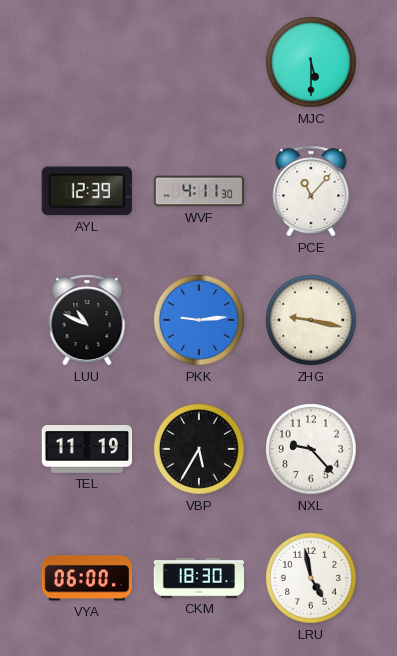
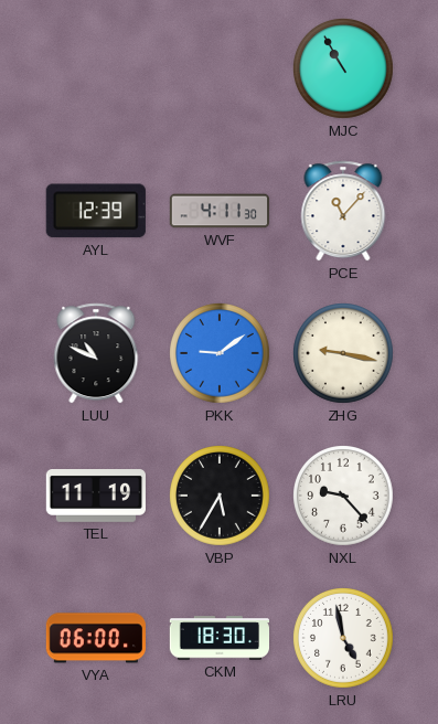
MJC: 5:30 -> 10:55 (344, 70)
PKK: 9:14 -> 9:09 (221, 354)
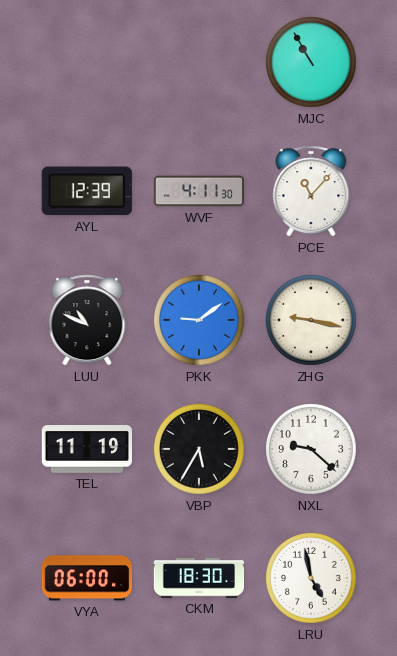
NXL: 9:23 -> 9:22 (312, 450)
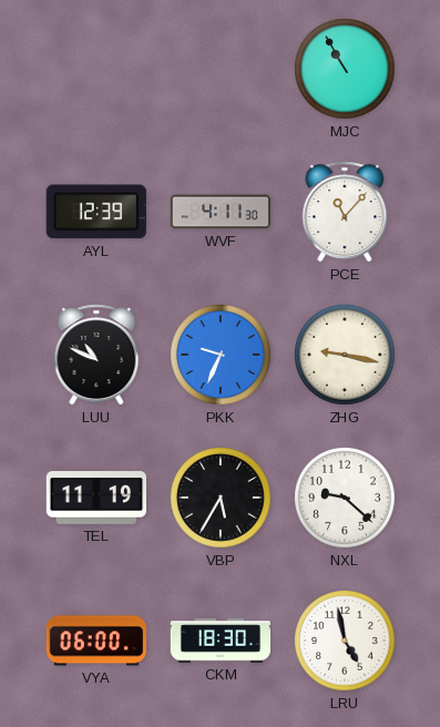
PKK: 9:09 -> 9:34 (222, 356)
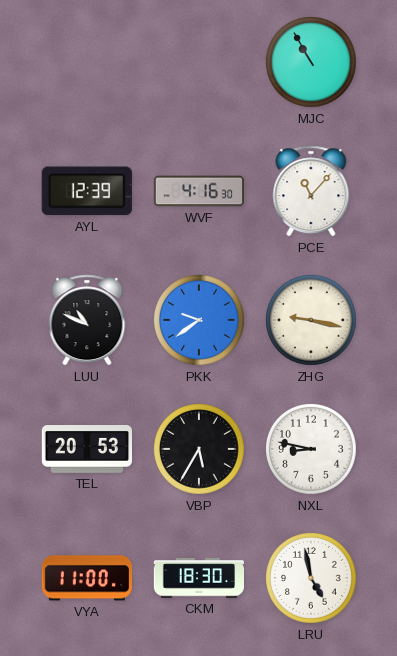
WVF: 4:11 -> 4:16 (199, 191)
PKK: 9:34 -> 9:39 (200, 321)
TEL: 11:19 -> 20:53 (86, 450)
NXL: 9:22 -> 8:47 (312, 450)
VYA: 06:00 -> 11:00 (86, 578)
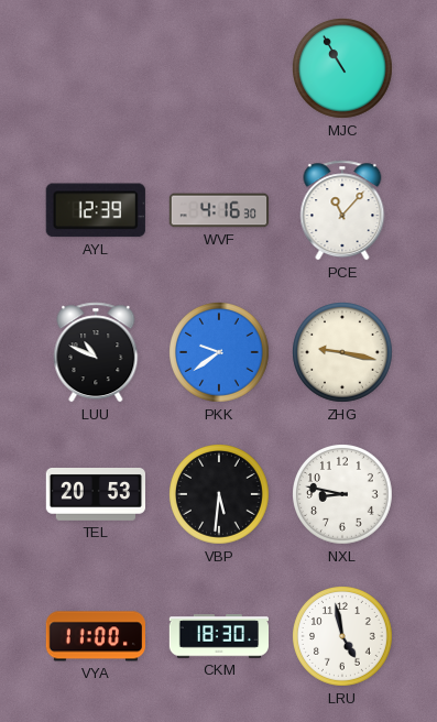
VBP: 5:35 -> 5:31 (220, 495)
